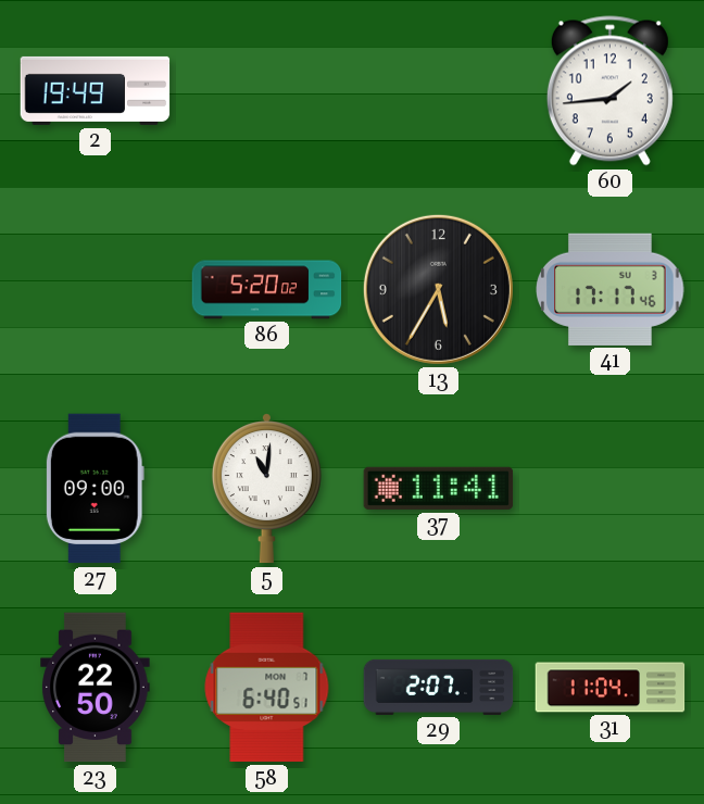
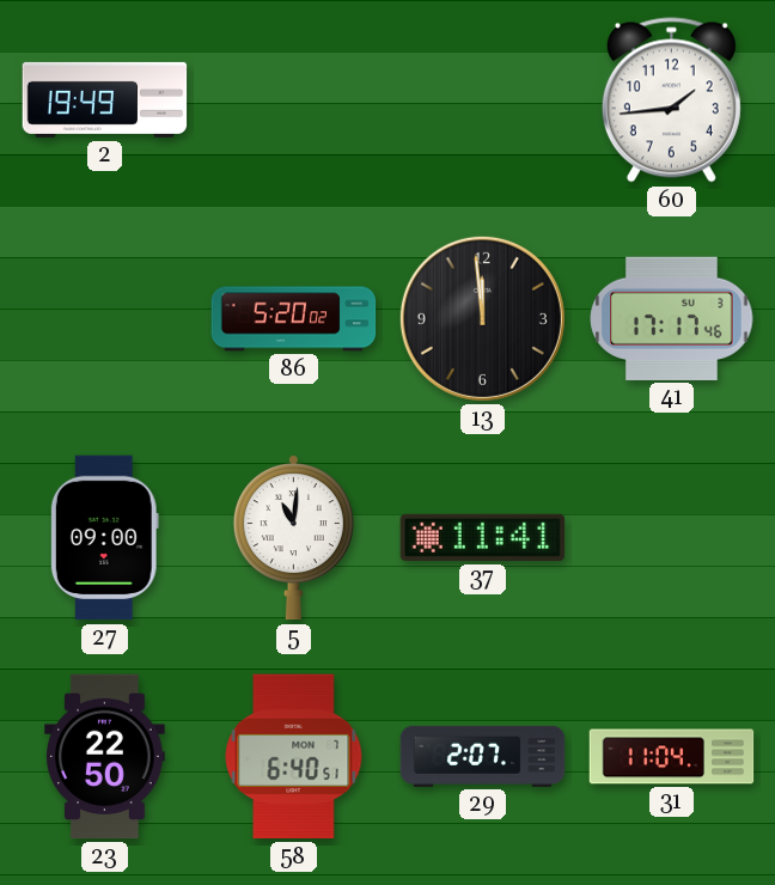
13: 5:35 -> 11:59 (482, 318)
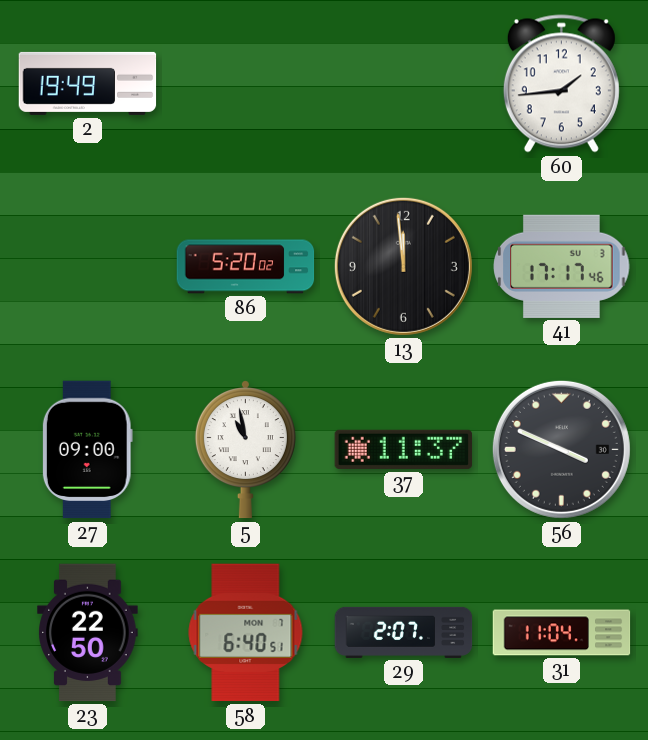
5: 11:01 -> 10:58 (245, 450)
37: 11:41 -> 11:37 (404, 449)
56: none -> 3:49 (561, 449)
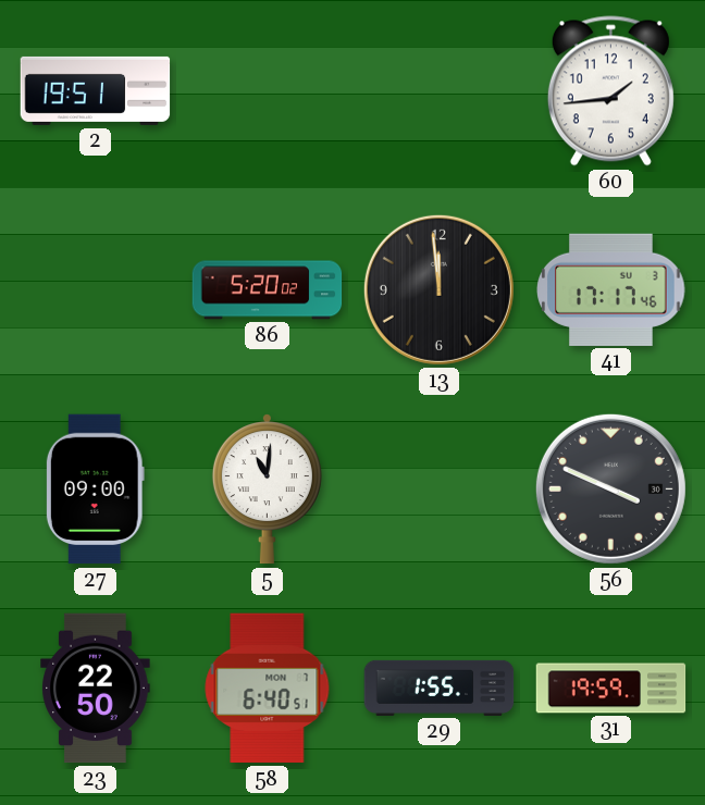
2: 19:49 -> 19:51 (96, 90)
5: 10:58 -> 11:01 (267, 490)
37: 11:37 -> none (404, 449)
29: 2:07 -> 1:55 (440, 688)
31: 11:04 -> 19:59 (611, 689)
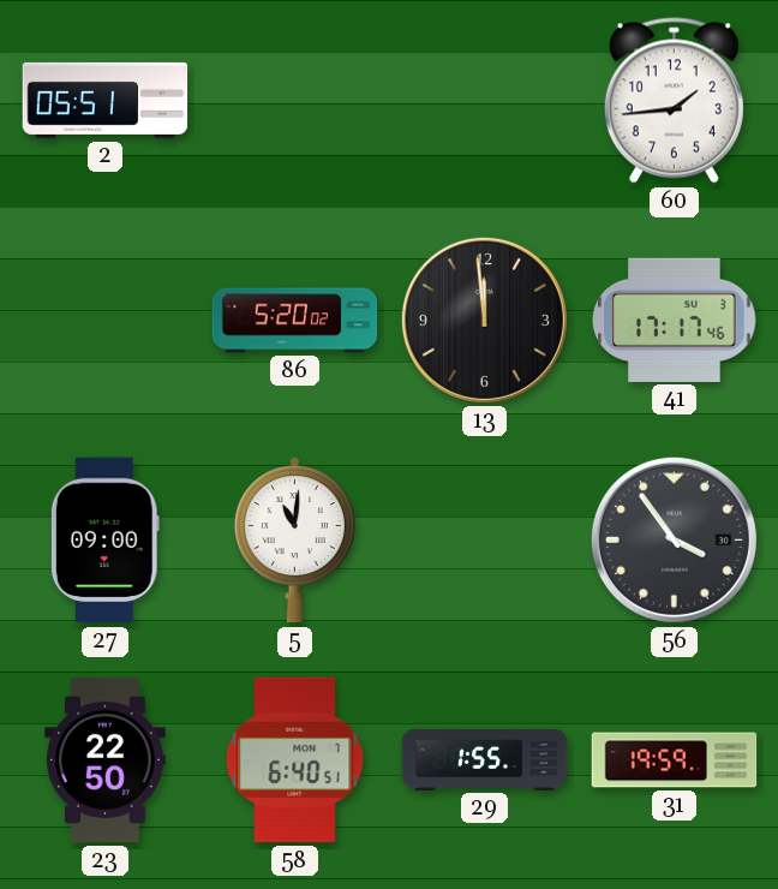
2: 19:51 -> 05:51 (106, 100)
56: 3:49 -> 3:54 (674, 539)
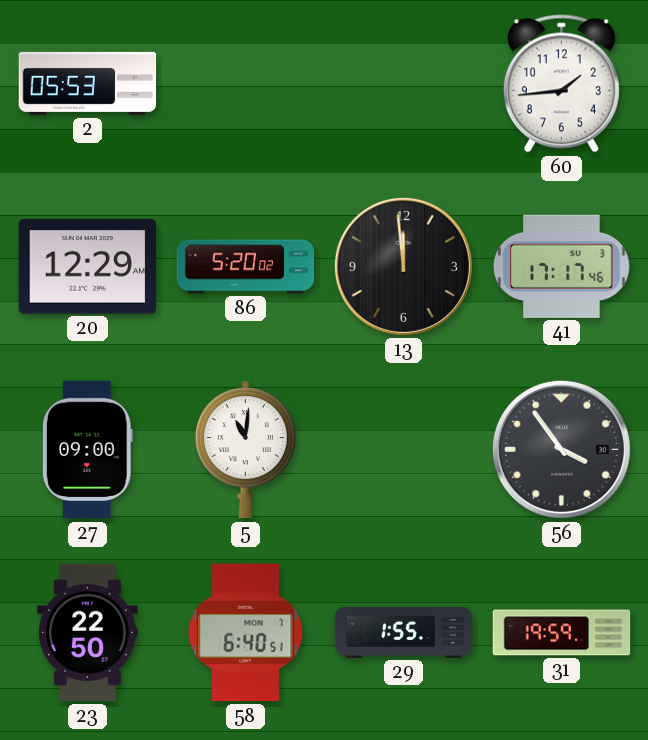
2: 05:51 -> 05:53 (88, 83)
20: none -> 12:29 (88, 267)
